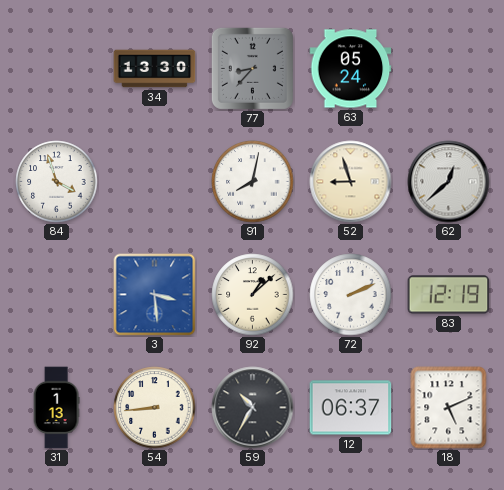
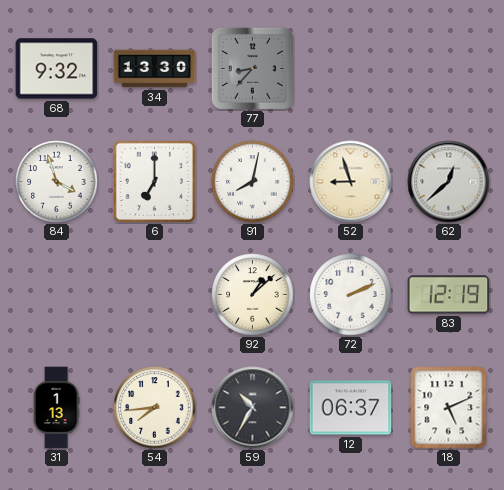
68: none -> 9:32 (57, 69)
63: 05:24 -> none (351, 69)
6: none -> 7:00 (154, 181)
3: 3:29 -> none (155, 295)
54: 8:44 -> 7:44 (155, 408)
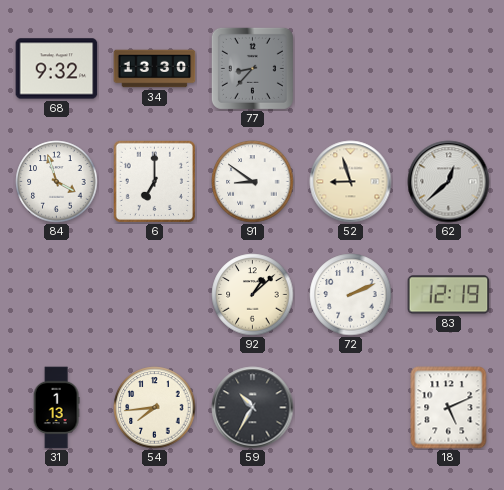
91: 8:02 -> 8:51 (253, 182)
12: 06:37 -> none (351, 408)
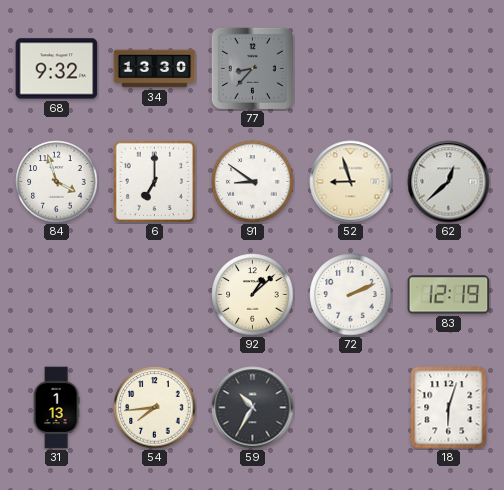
18: 5:11 -> 6:03 (449, 408)
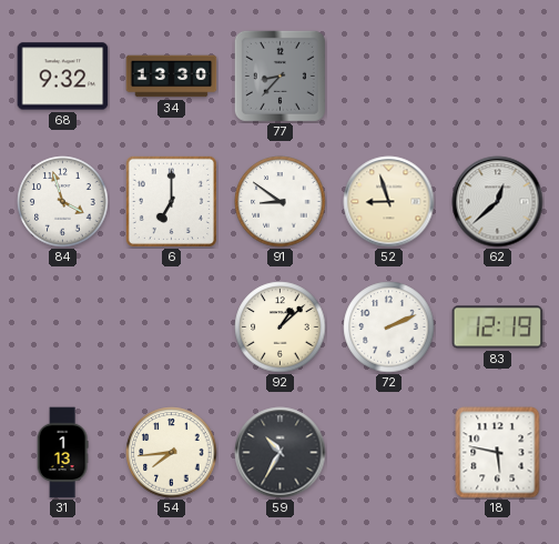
18: 6:03 -> 5:47 (498, 453)
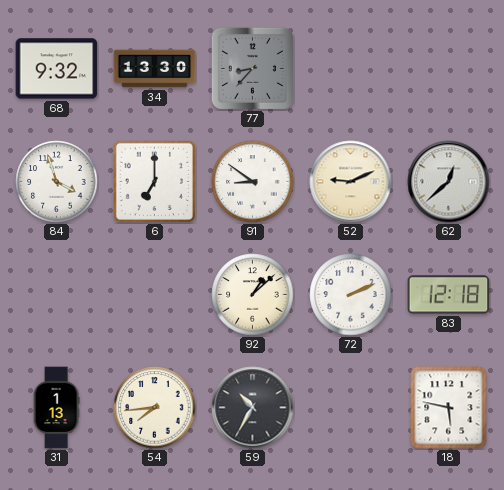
52: 8:57 -> 9:11 (351, 182)
83: 12:19 -> 12:18 (449, 295)
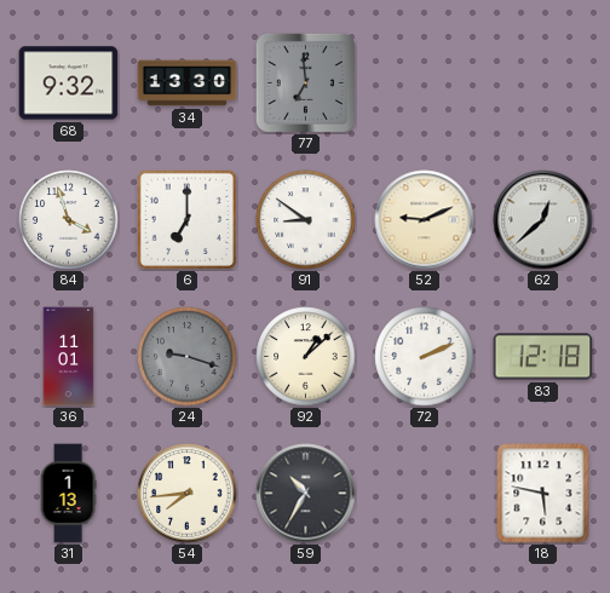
77: 8:37 -> 6:59 (305, 82)
36: none -> 11:01 (69, 357)
24: none -> 9:18 (188, 357)
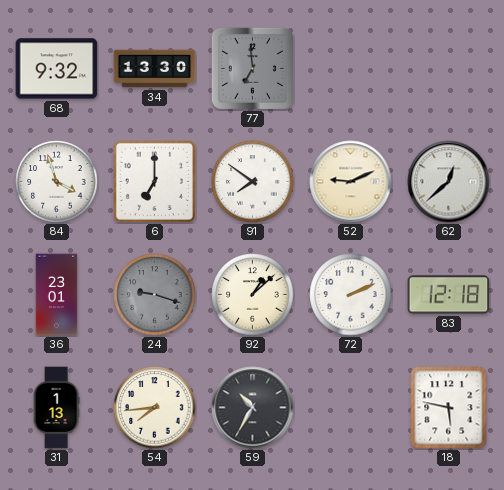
91: 8:51 -> 7:51 (253, 182)
36: 11:01 -> 23:01 (57, 295)
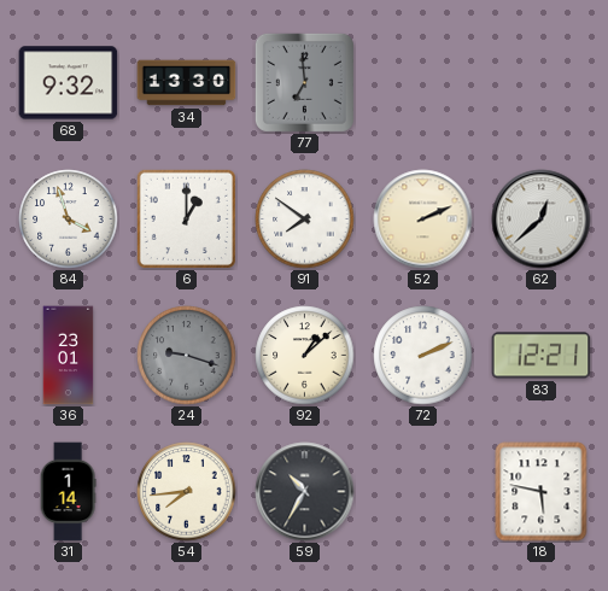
6: 7:00 -> 1:00 (186, 218)
52: 9:11 -> 2:11 (423, 220)
83: 12:18 -> 12:21 (542, 356)
31: 1:13 -> 1:14 (68, 492)
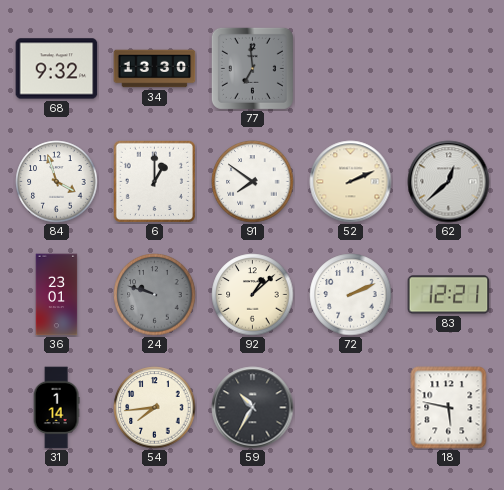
24: 9:18 -> 9:48 (155, 295)
